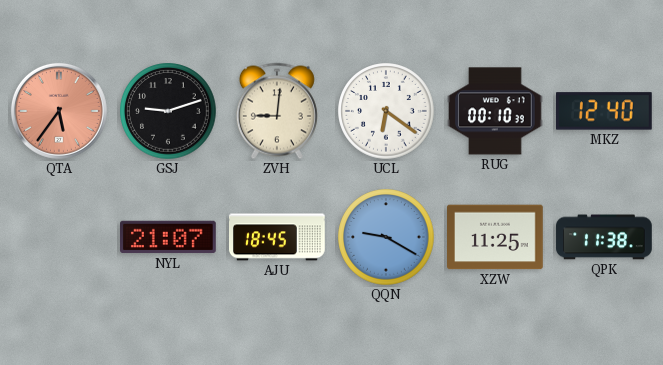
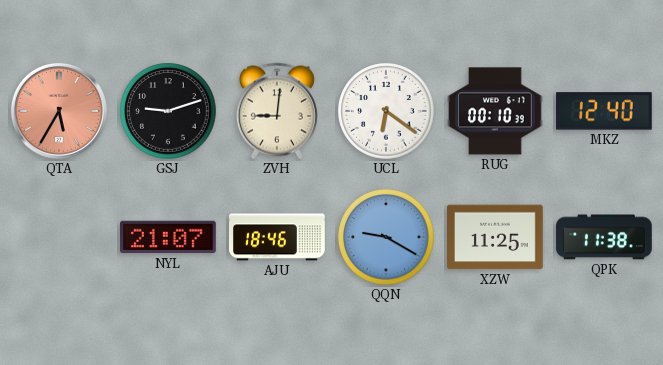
QTA: 5:36 -> 5:35 (59, 111)
AJU: 18:45 -> 18:46 (278, 237)
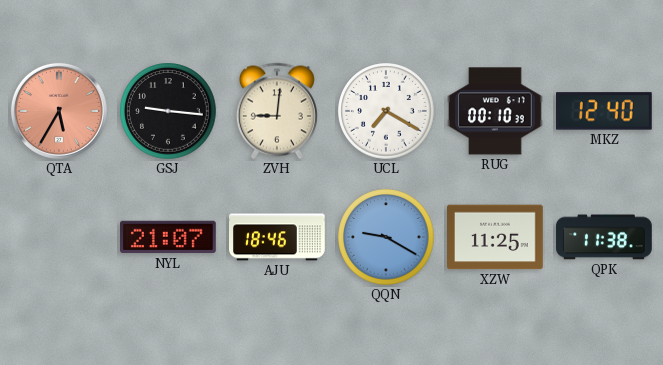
GSJ: 9:12 -> 9:16 (168, 111)
UCL: 6:21 -> 7:20 (386, 111)
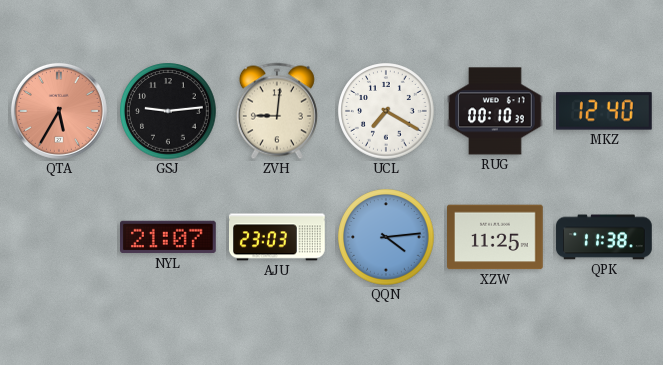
GSJ: 9:16 -> 9:14 (168, 111)
AJU: 18:46 -> 23:03 (278, 237)
QQN: 9:20 -> 4:14 (386, 237)
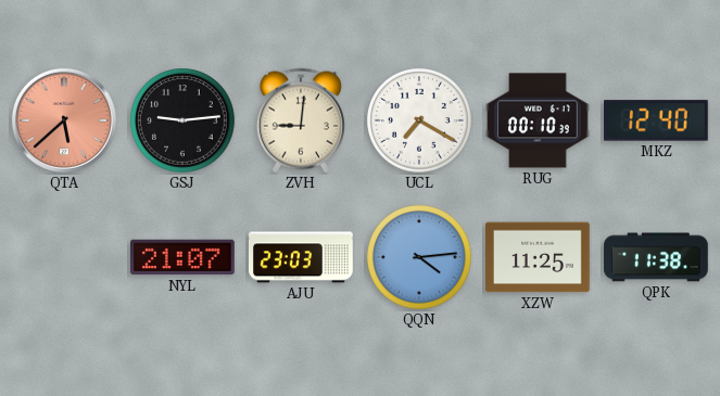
QTA: 5:35 -> 5:38 (64, 120)
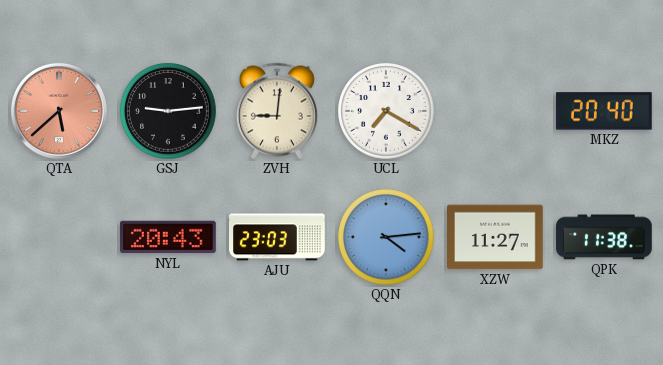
RUG: 00:10 -> none (539, 120)
MKZ: 12:40 -> 20:40 (605, 111)
NYL: 21:07 -> 20:43 (169, 237)
XZW: 11:25 -> 11:27 (496, 237)
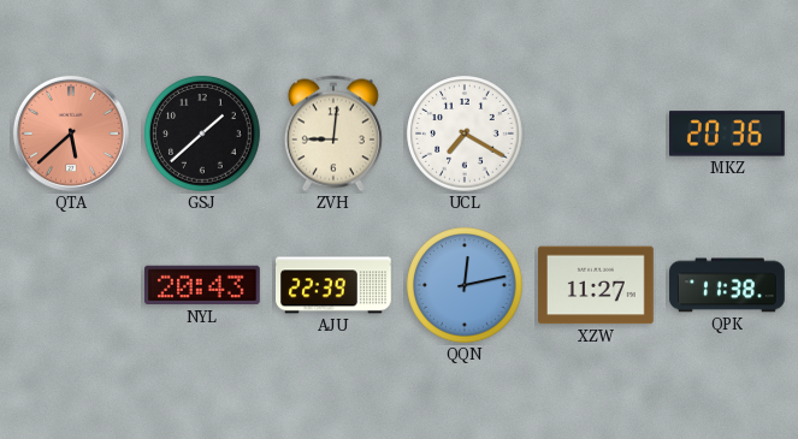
GSJ: 9:14 -> 1:38 (202, 134)
MKZ: 20:40 -> 20:36 (728, 134)
AJU: 23:03 -> 22:39 (335, 285)
QQN: 4:14 -> 12:13 (465, 285)
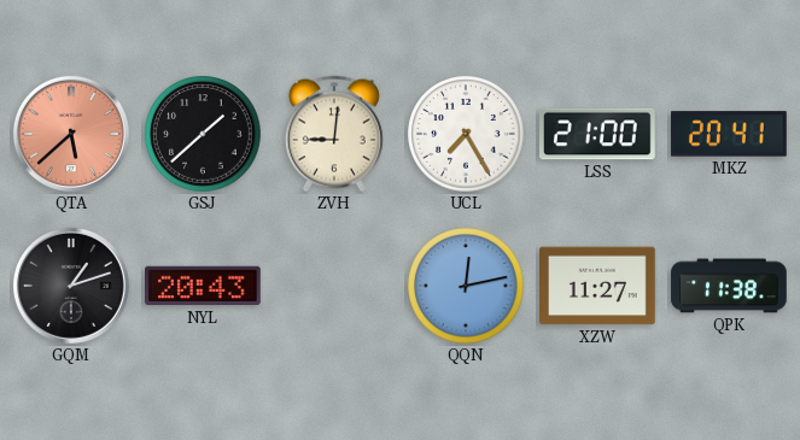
UCL: 7:20 -> 7:25 (466, 134)
LSS: none -> 21:00 (598, 134)
MKZ: 20:36 -> 20:41 (730, 134)
GQM: none -> 1:12 (71, 286)
AJU: 22:39 -> none (335, 285)
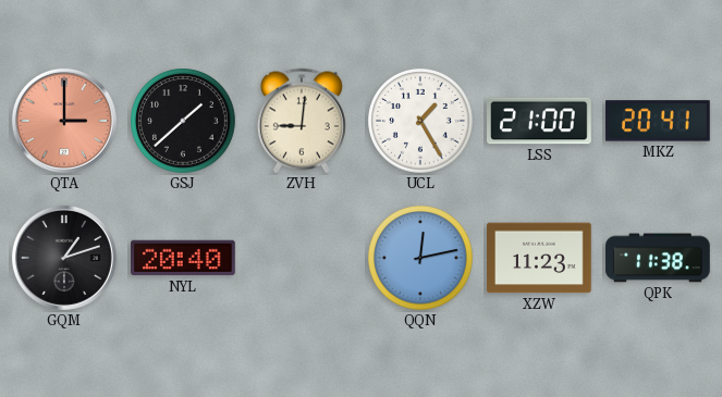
QTA: 5:38 -> 3:00 (64, 121)
UCL: 7:25 -> 1:25 (420, 121)
NYL: 20:43 -> 20:40 (184, 258)
XZW: 11:27 -> 11:23 (540, 258)
